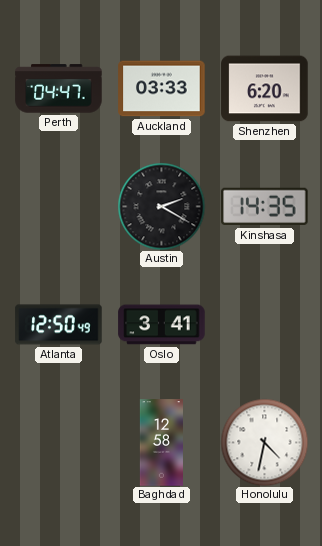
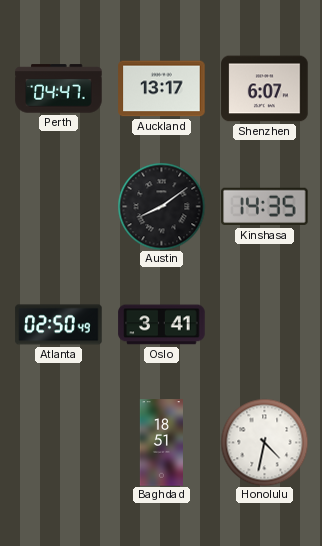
Auckland: 03:33 -> 13:17 (162, 89)
Shenzhen: 6:20 -> 6:07 (265, 89)
Austin: 2:20 -> 8:09 (161, 206)
Atlanta: 12:50 -> 02:50 (59, 325)
Baghdad: 12:58 -> 18:51 (161, 443)
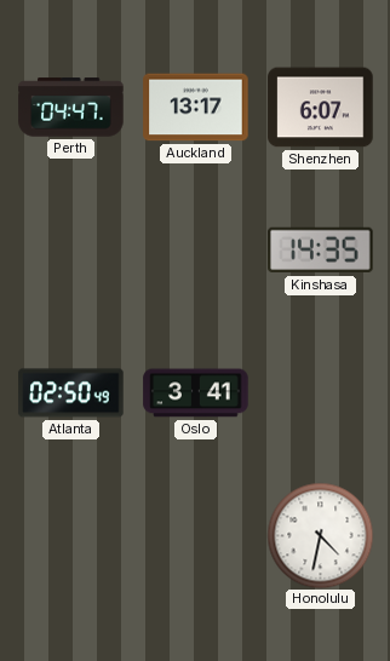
Austin: 8:09 -> none (161, 206)
Baghdad: 18:51 -> none (161, 443)
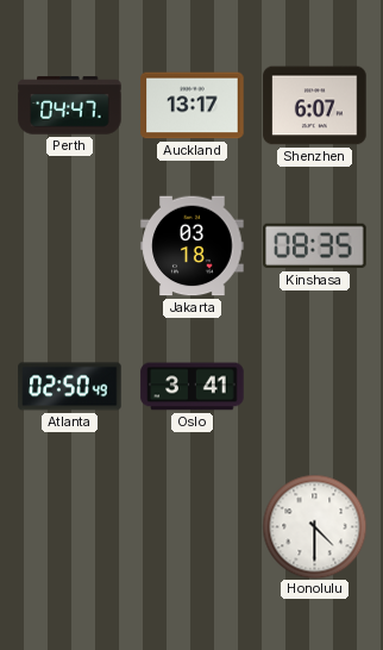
Jakarta: none -> 03:18 (193, 246)
Kinshasa: 14:35 -> 08:35 (315, 246)
Honolulu: 4:32 -> 4:30 (314, 526)
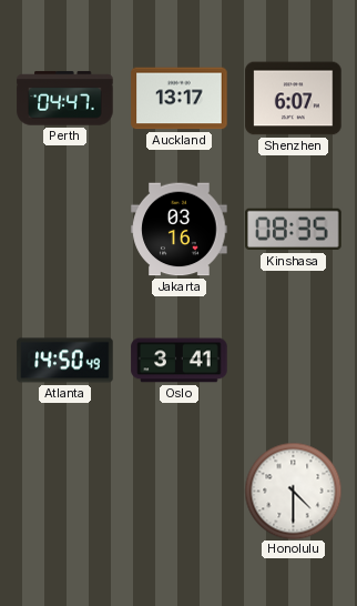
Jakarta: 03:18 -> 03:16 (180, 230)
Atlanta: 02:50 -> 14:50 (65, 361)
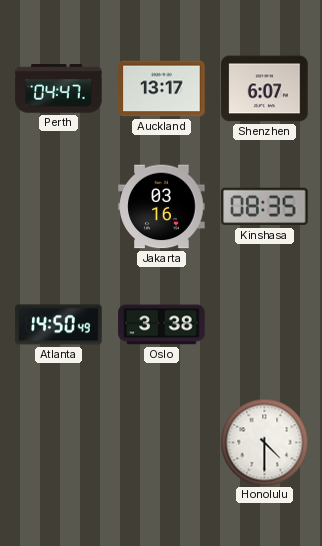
Oslo: 3:41 -> 3:38 (162, 325)
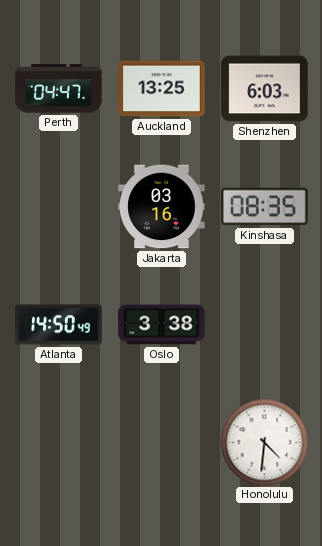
Auckland: 13:17 -> 13:25 (162, 89)
Shenzhen: 6:07 -> 6:03 (265, 89)
Honolulu: 4:30 -> 4:31 (264, 442)
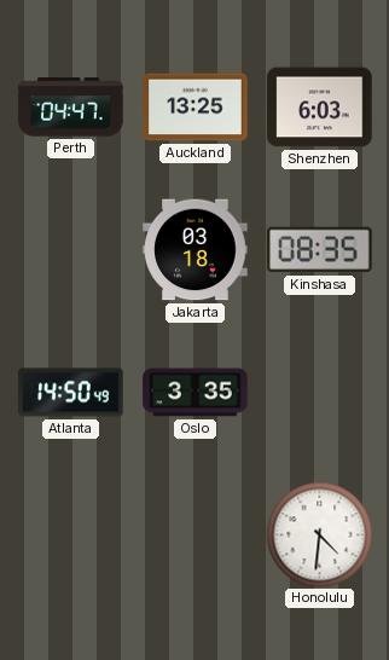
Jakarta: 03:16 -> 03:18 (196, 250)
Oslo: 3:38 -> 3:35 (196, 393)
